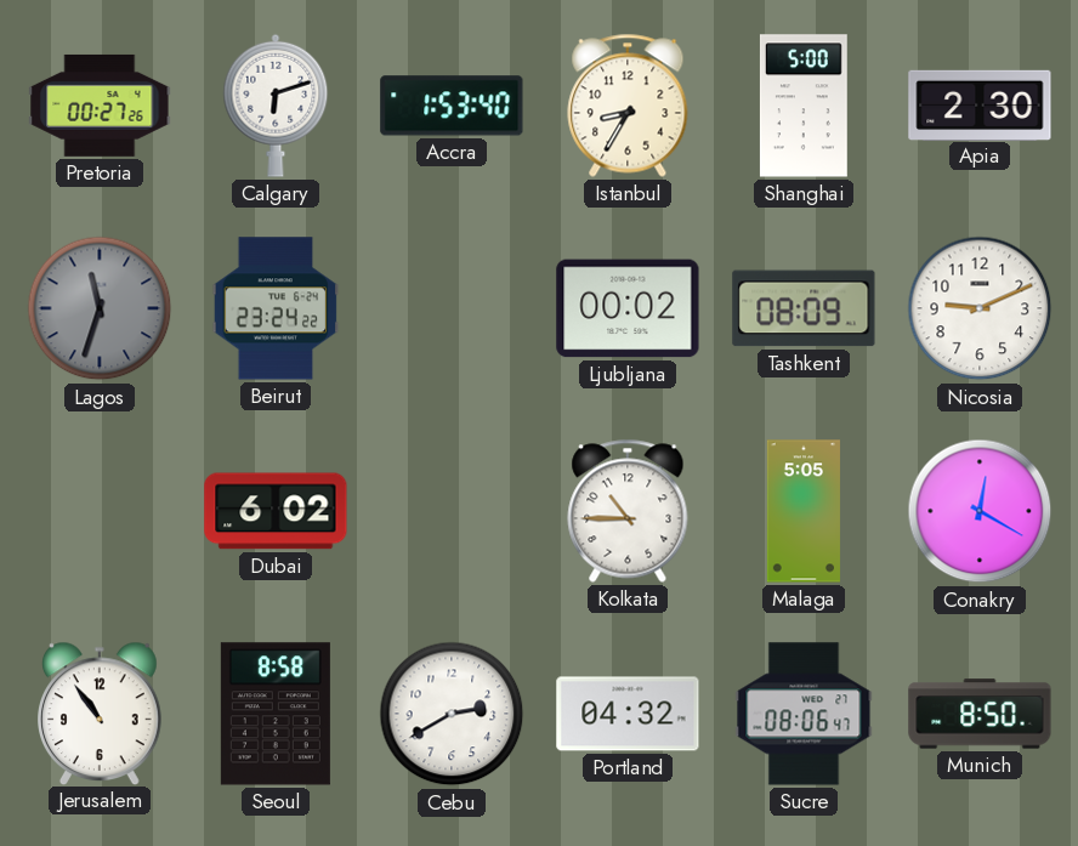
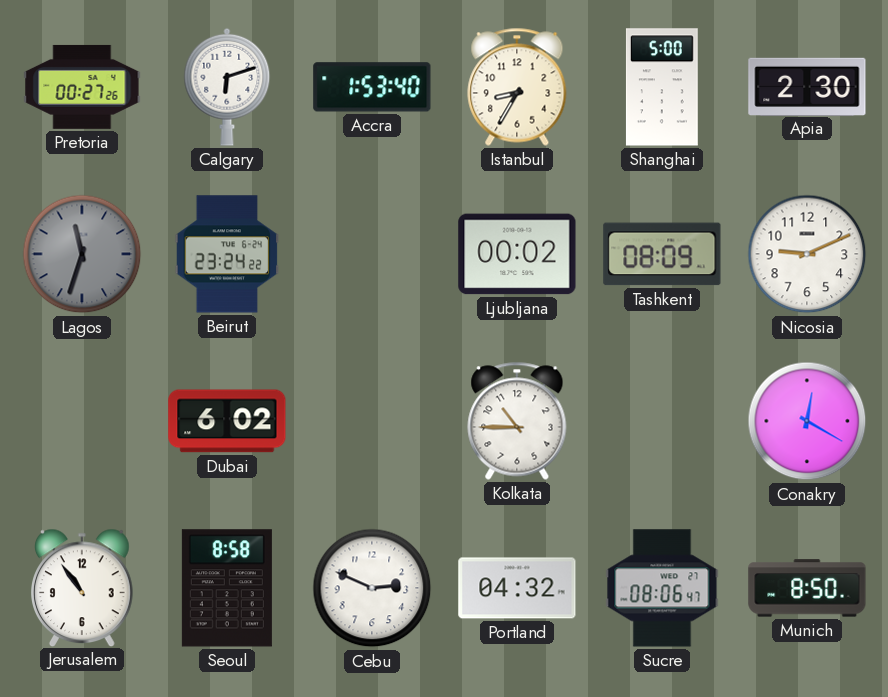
Malaga: 5:05 -> none (804, 511)
Cebu: 2:40 -> 2:49 (372, 588)
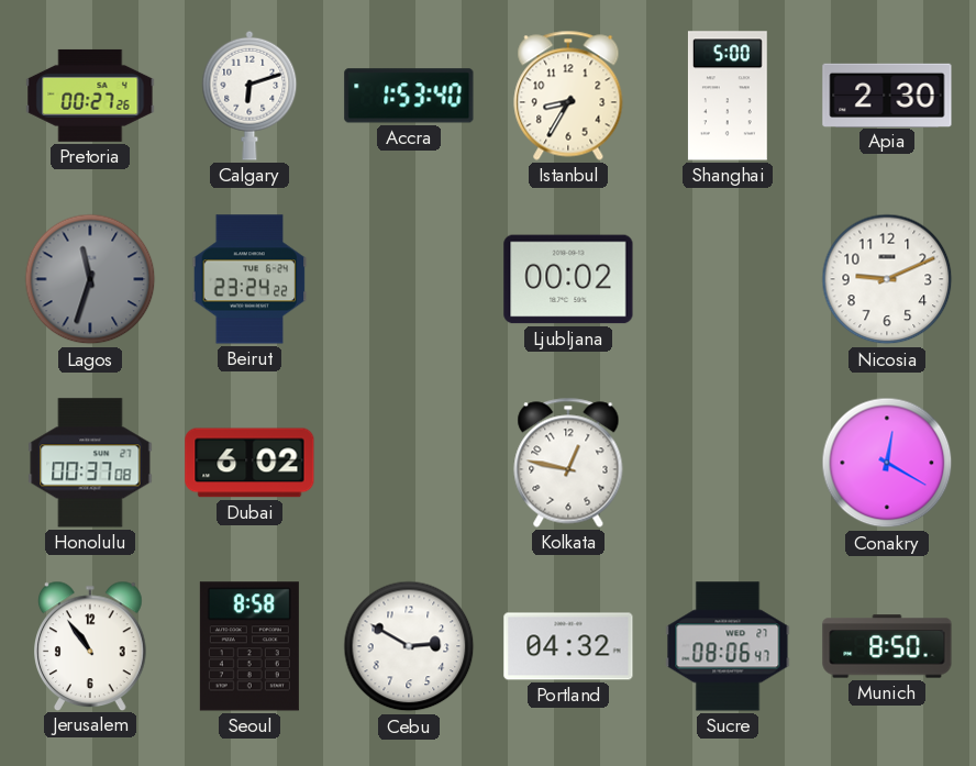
Tashkent: 08:09 -> none (662, 254)
Honolulu: none -> 00:37 (90, 463)
Kolkata: 10:45 -> 12:47 (568, 463)
Cebu: 2:49 -> 2:50 (409, 646)
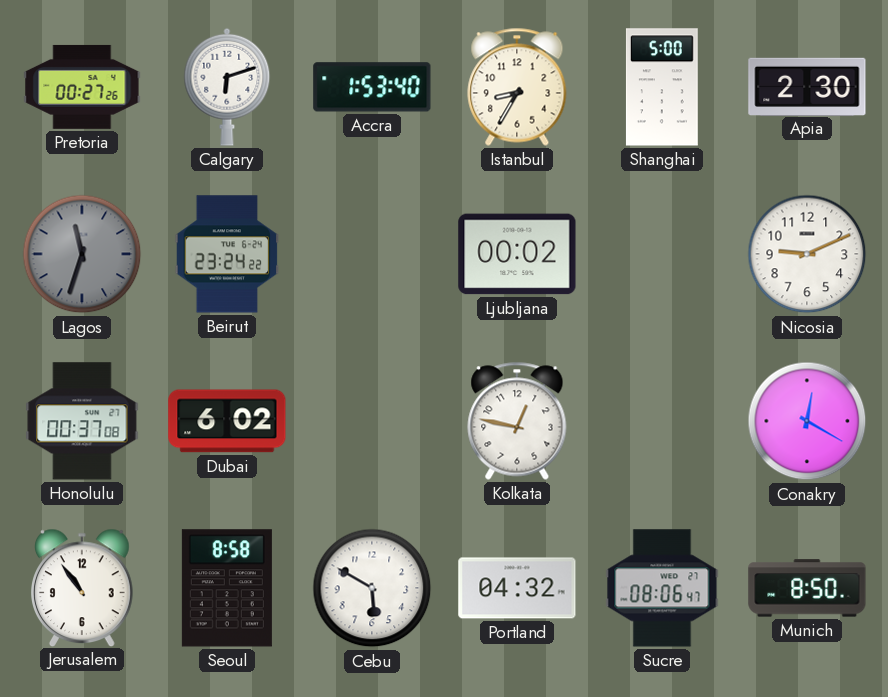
Cebu: 2:50 -> 5:50 (372, 588)
